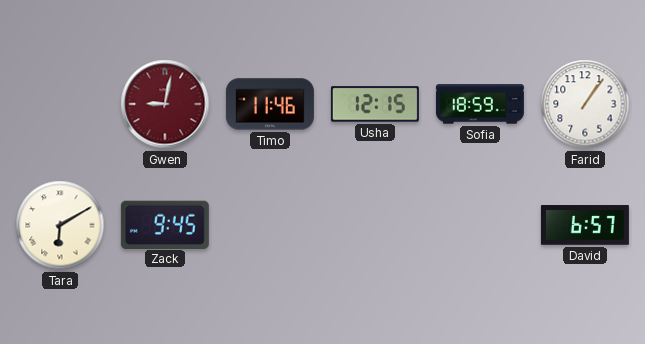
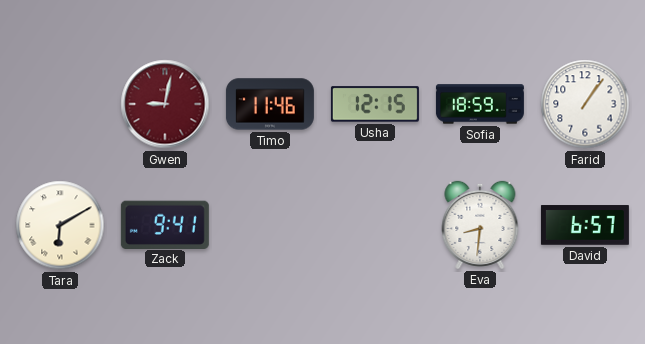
Zack: 9:45 -> 9:41 (165, 224)
Eva: none -> 8:31 (480, 225)
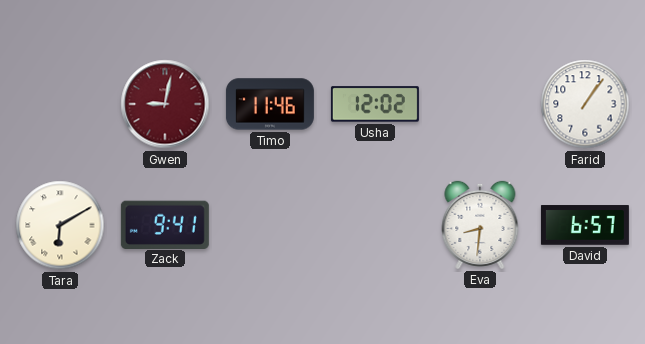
Usha: 12:15 -> 12:02 (375, 104)
Sofia: 18:59 -> none (480, 104)
